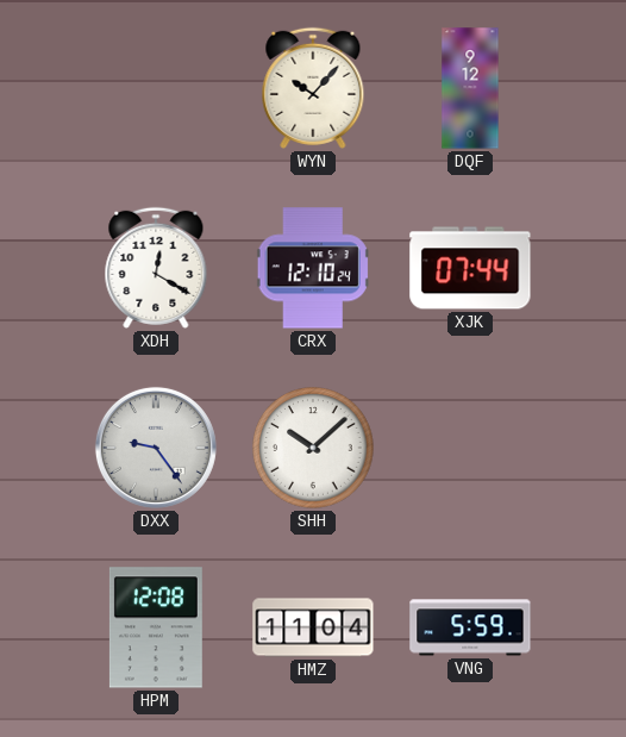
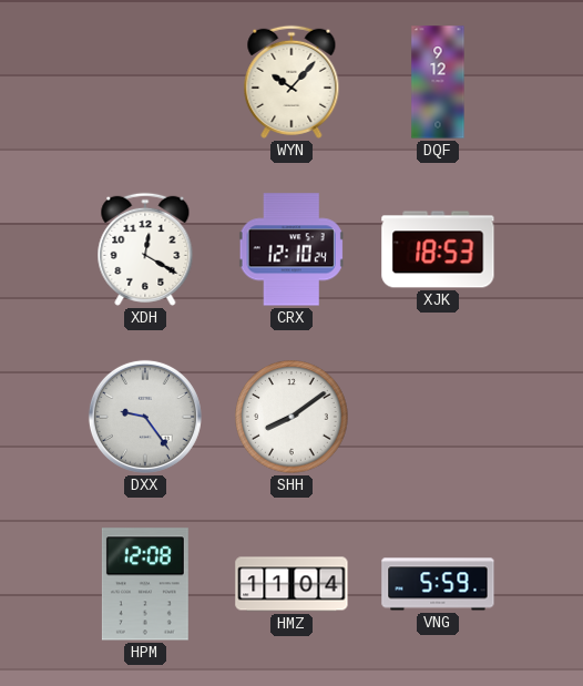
XJK: 07:44 -> 18:53 (438, 249)
SHH: 10:08 -> 8:09 (291, 417)
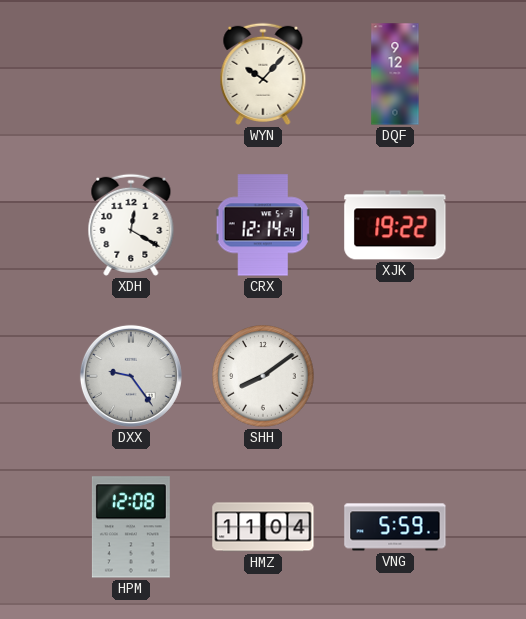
CRX: 12:10 -> 12:14 (263, 225)
XJK: 18:53 -> 19:22 (395, 225)
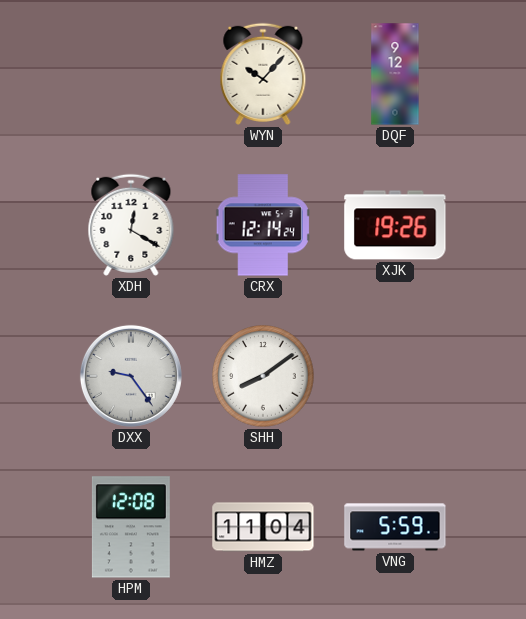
XJK: 19:22 -> 19:26 (395, 225)
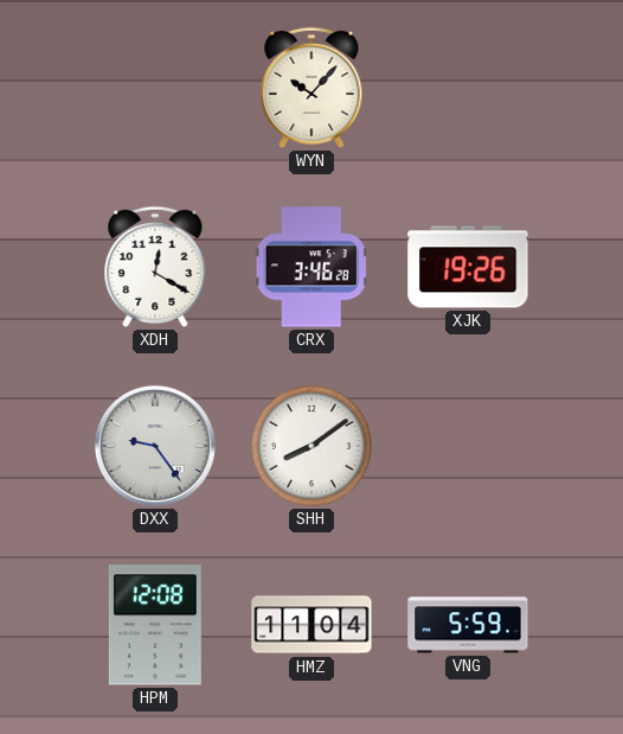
DQF: 9:12 -> none (395, 74)
CRX: 12:14 -> 3:46 (311, 267)
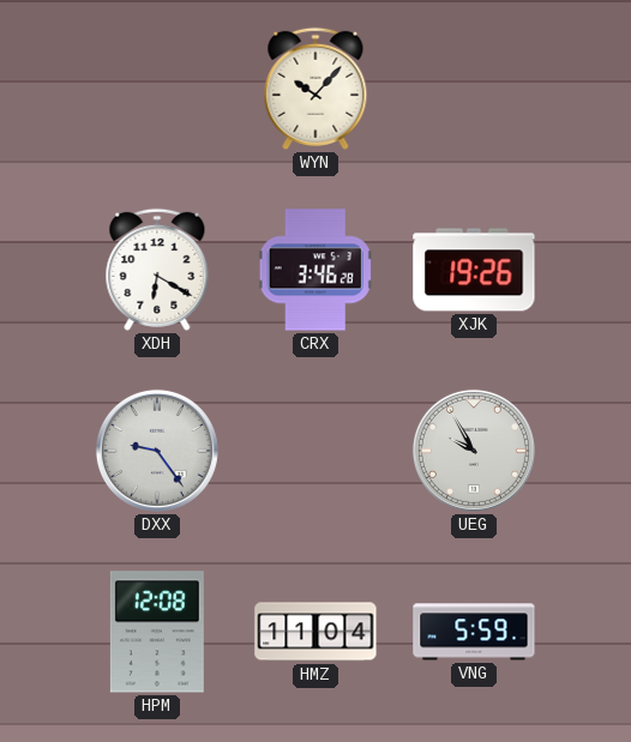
XDH: 12:20 -> 6:20 (157, 270)
SHH: 8:09 -> none (311, 446)
UEG: none -> 9:55 (474, 451)
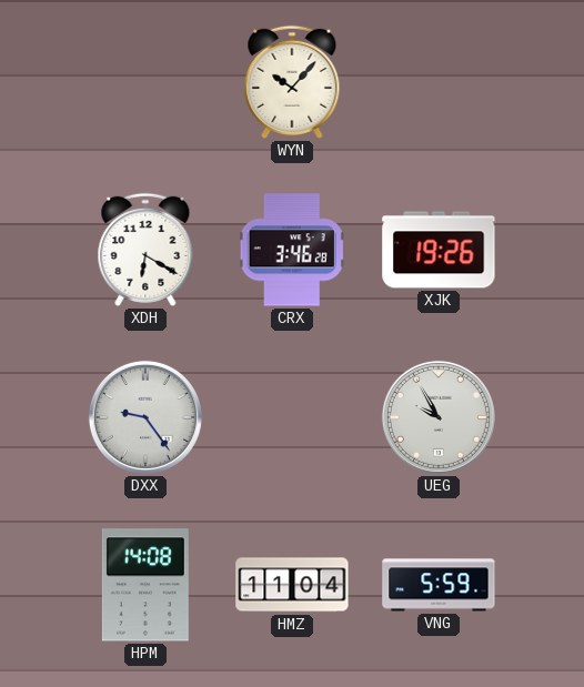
HPM: 12:08 -> 14:08 (145, 585)
